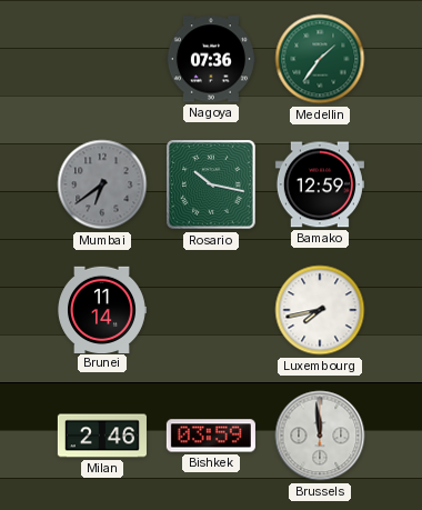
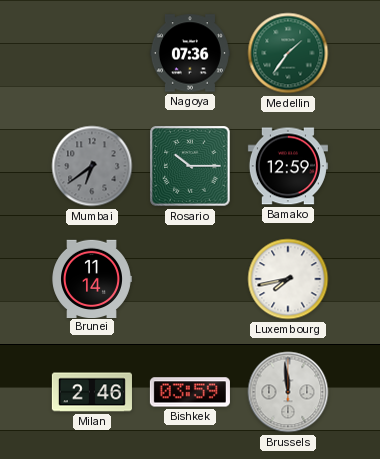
Rosario: 10:17 -> 10:15 (190, 166)
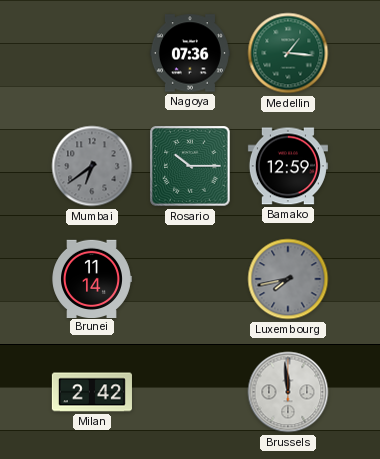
Medellin: 1:36 -> 1:16 (288, 53)
Luxembourg dial: white -> grey (288, 279)
Milan: 2:46 -> 2:42 (92, 392)
Bishkek: 03:59 -> none (190, 392)
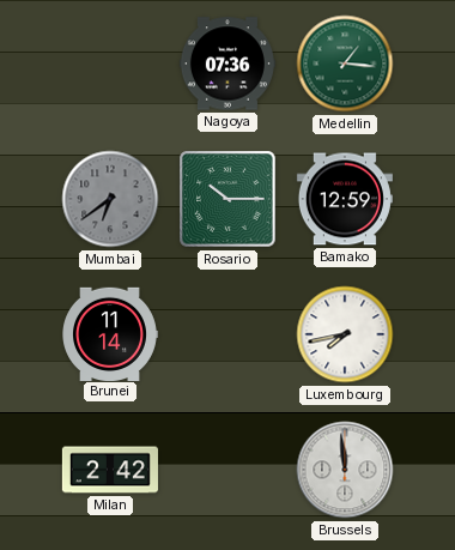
Luxembourg dial: grey -> white (345, 334)
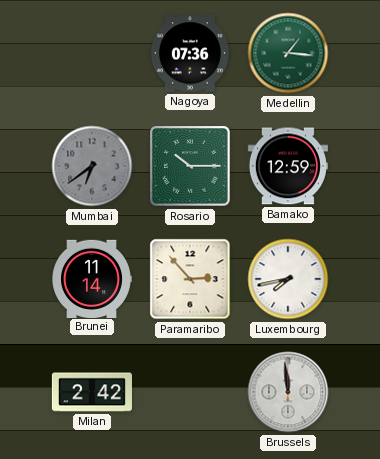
Paramaribo: none -> 2:53 (190, 279)
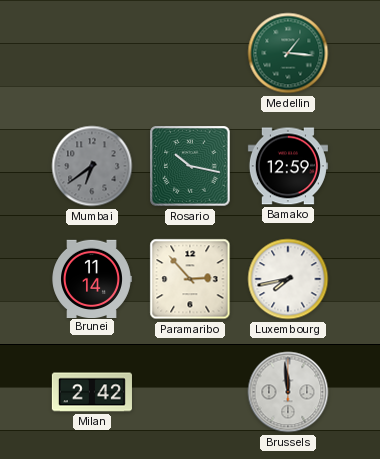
Nagoya: 07:36 -> none (190, 53)
Rosario: 10:15 -> 10:17 (190, 166)
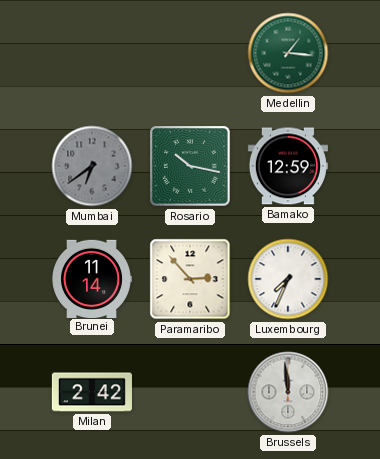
Luxembourg: 7:43 -> 7:34 (288, 279)
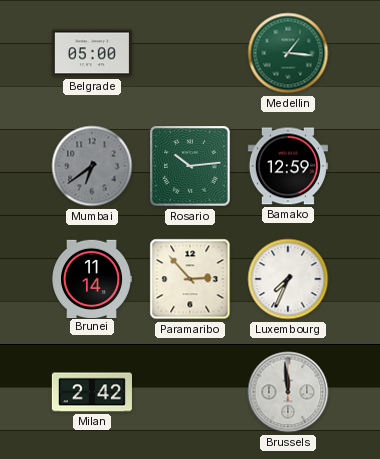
Belgrade: none -> 05:00 (92, 53)
Rosario: 10:17 -> 10:14 (190, 166)
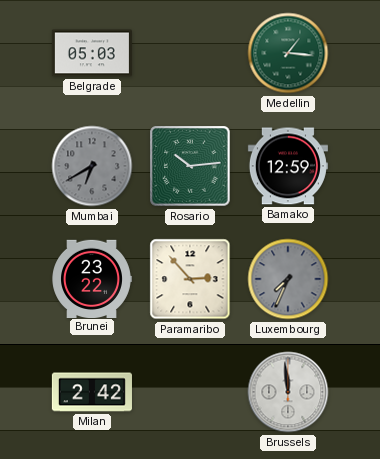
Belgrade: 05:00 -> 05:03 (92, 53)
Mumbai: 6:39 -> 6:40 (92, 166)
Brunei: 11:14 -> 23:22 (92, 278)
Luxembourg dial: white -> grey (288, 279)
